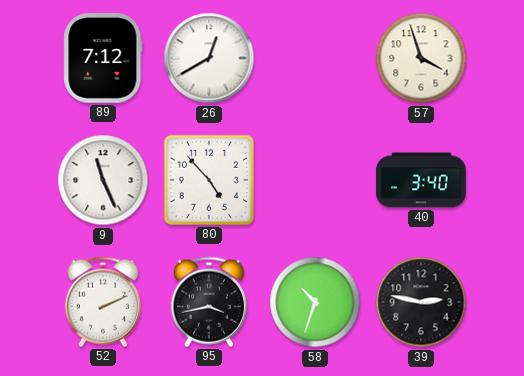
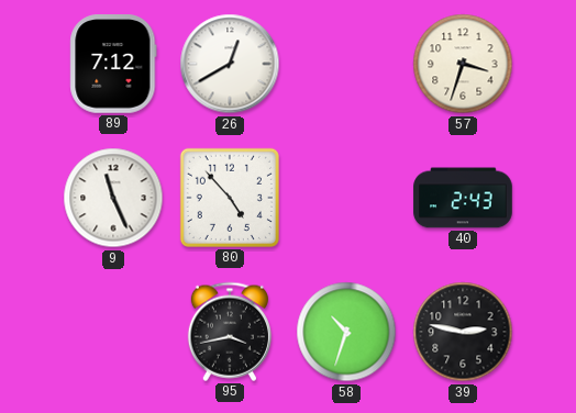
57: 3:57 -> 3:33 (463, 64)
40: 3:40 -> 2:43 (463, 198)
52: 2:11 -> none (103, 302)
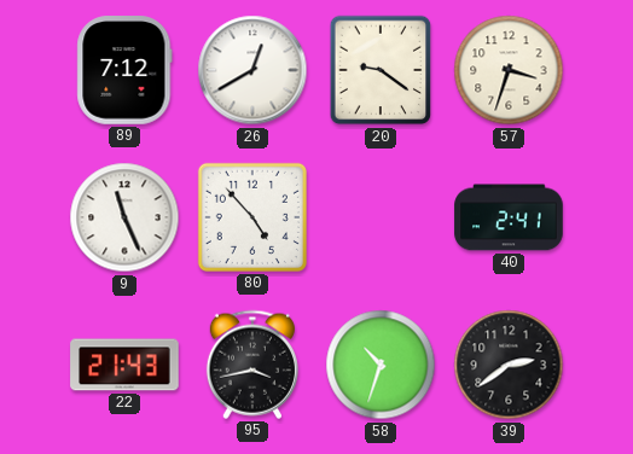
20: none -> 9:21 (381, 70)
40: 2:43 -> 2:41 (509, 217)
22: none -> 21:43 (124, 365)
39: 2:47 -> 2:39 (509, 365)
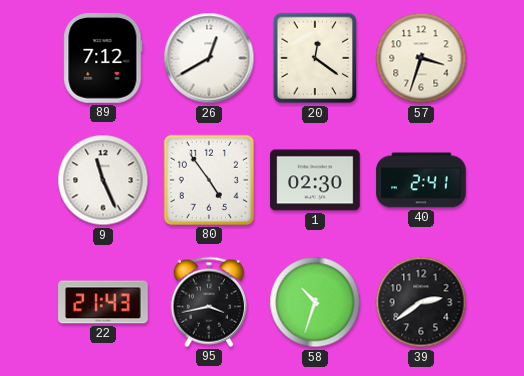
20: 9:21 -> 12:21 (315, 58)
80: 4:53 -> 4:54 (209, 180)
1: none -> 02:30 (315, 180)
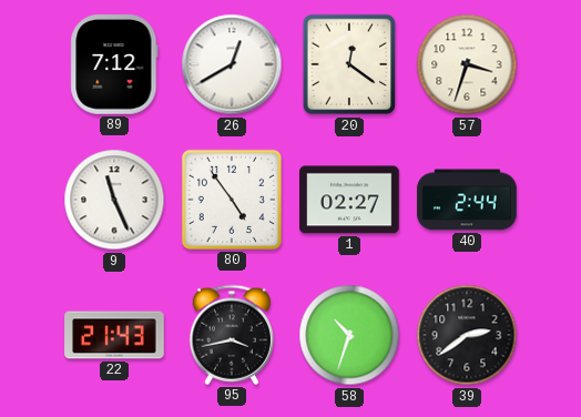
1: 02:30 -> 02:27 (349, 200)
40: 2:41 -> 2:44 (467, 200)
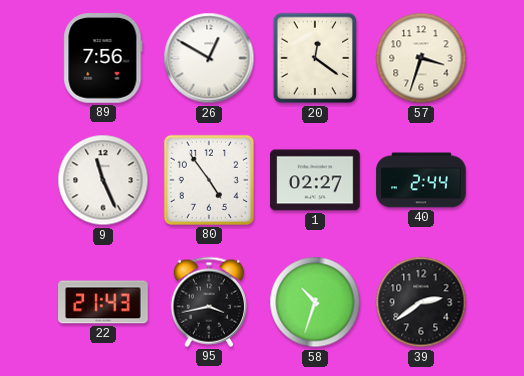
89: 7:12 -> 7:56 (103, 58)
26: 12:40 -> 12:50 (209, 58)
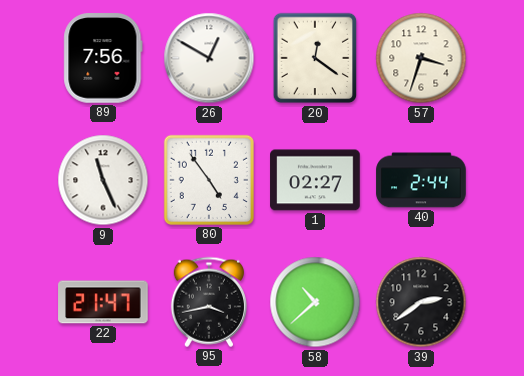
22: 21:43 -> 21:47 (103, 302)
58: 10:33 -> 10:38 (315, 302)
